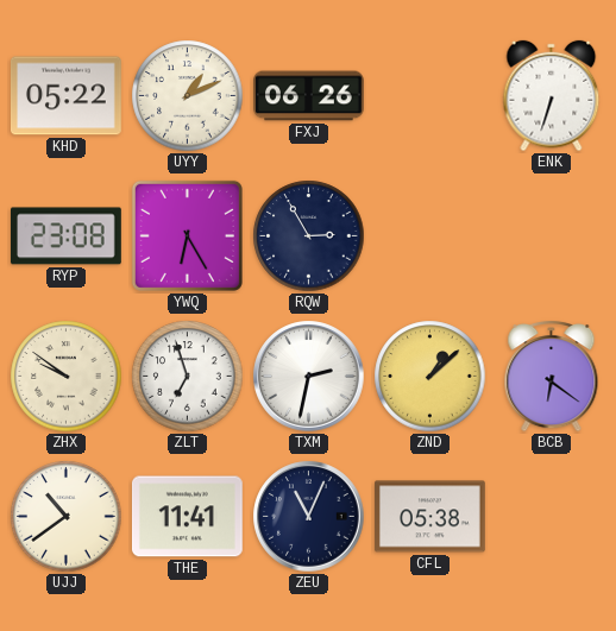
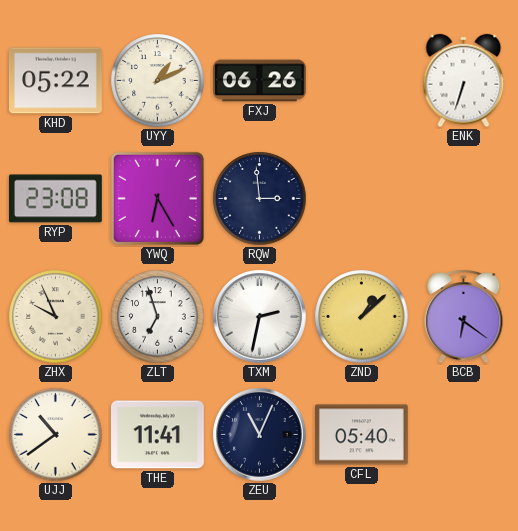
RQW: 2:55 -> 2:59 (260, 199)
ZHX: 9:51 -> 9:56 (56, 317)
CFL: 05:38 -> 05:40 (361, 435)
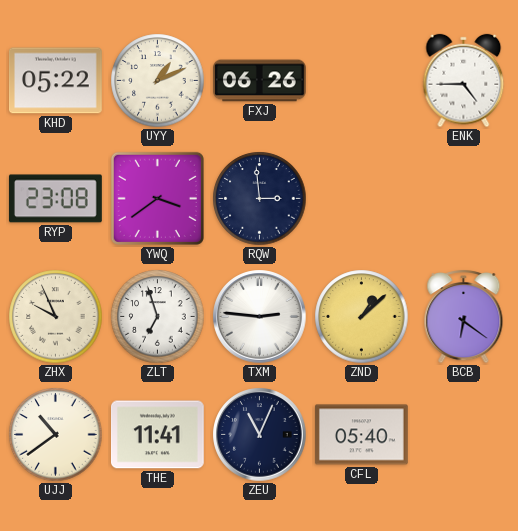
ENK: 6:33 -> 4:45 (464, 81)
YWQ: 6:25 -> 3:39 (157, 198)
TXM: 2:32 -> 2:46 (260, 317)
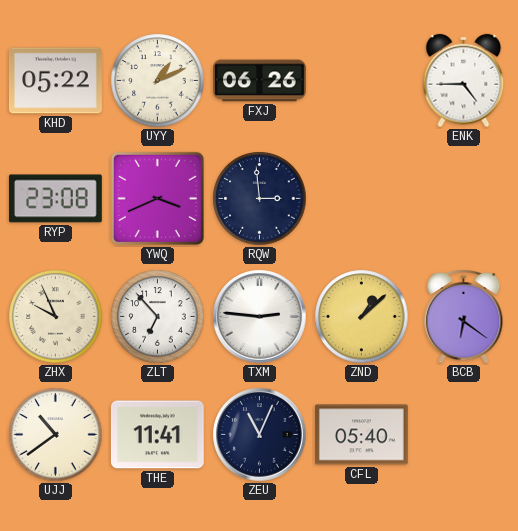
YWQ: 3:39 -> 3:41 (157, 198)
ZLT: 6:57 -> 6:53 (158, 317)
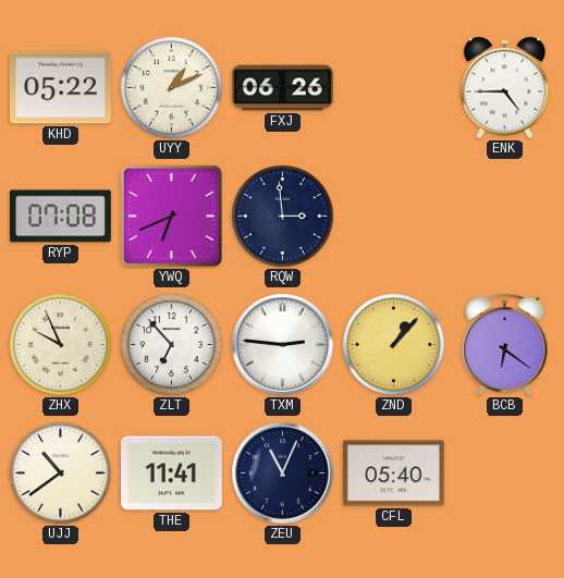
RYP: 23:08 -> 07:08 (60, 217)
YWQ: 3:41 -> 6:41 (171, 216)
ZND: 1:08 -> 1:07 (394, 345)
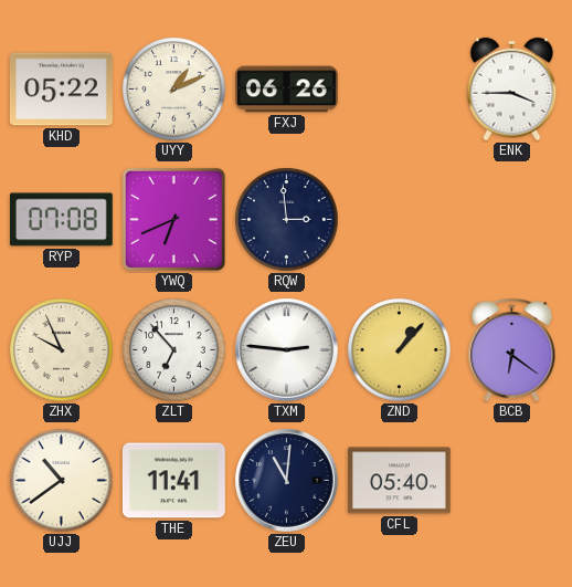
ENK: 4:45 -> 3:45 (512, 90)
ZEU: 11:04 -> 11:01 (287, 481)
